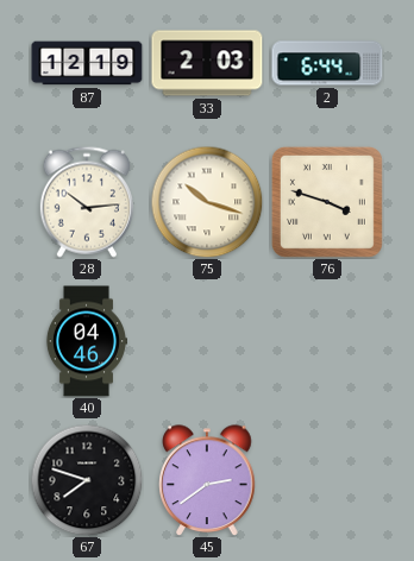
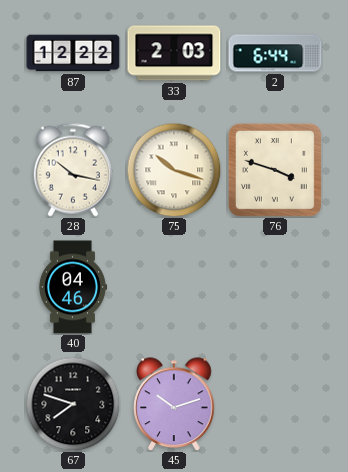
87: 12:19 -> 12:22 (73, 53)
28: 10:14 -> 10:17 (73, 170)
45: 2:39 -> 10:12 (174, 404)
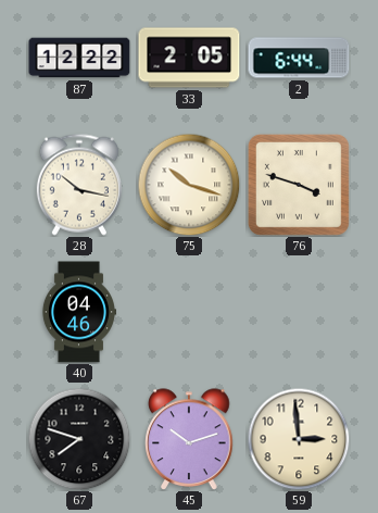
33: 2:03 -> 2:05 (189, 58)
59: none -> 2:59 (299, 439)
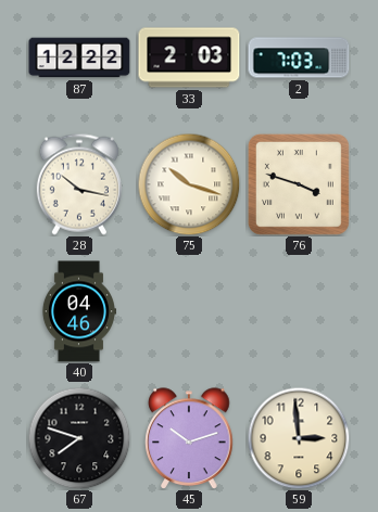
33: 2:05 -> 2:03 (189, 57)
2: 6:44 -> 7:03 (299, 57)
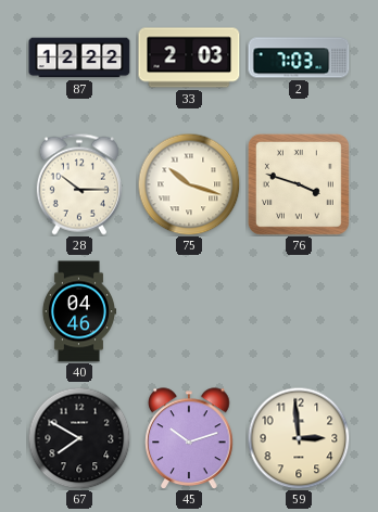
28: 10:17 -> 10:15 (79, 184)
67: 7:48 -> 7:50 (79, 438)
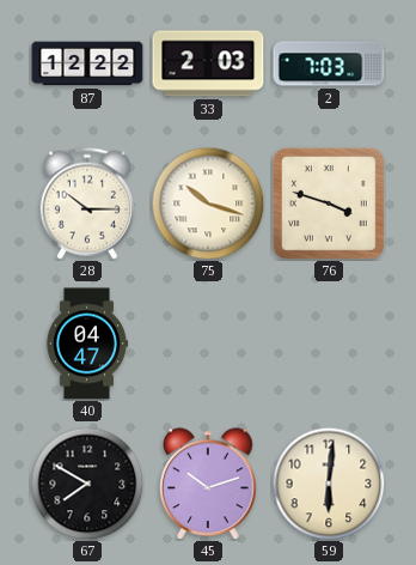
40: 04:46 -> 04:47 (86, 344)
59: 2:59 -> 6:01 (329, 484)
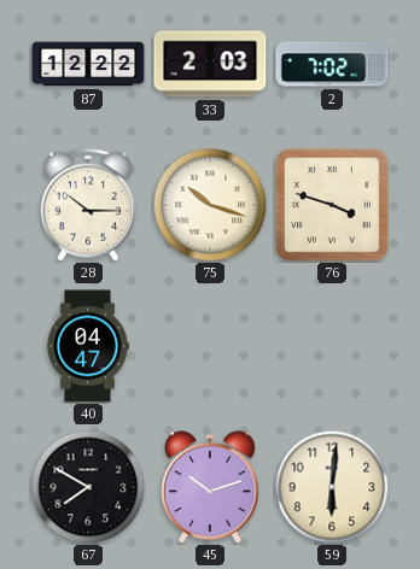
2: 7:03 -> 7:02 (332, 64)
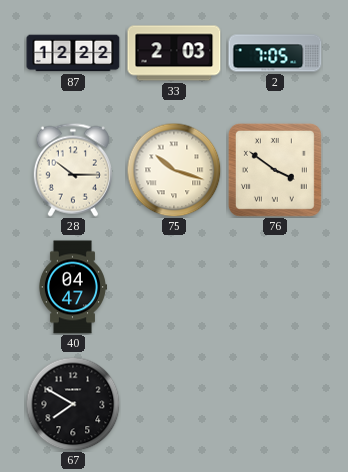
2: 7:02 -> 7:05 (275, 53)
76: 3:48 -> 3:51 (275, 170)
45: 10:12 -> none (210, 487)
59: 6:01 -> none (332, 487)
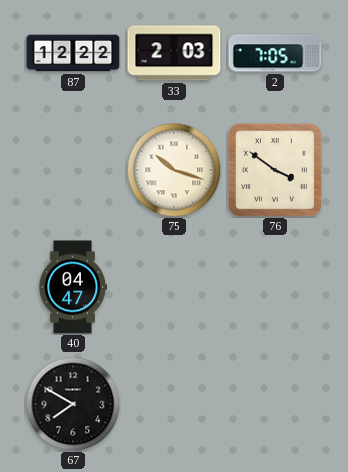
28: 10:15 -> none (73, 170)
